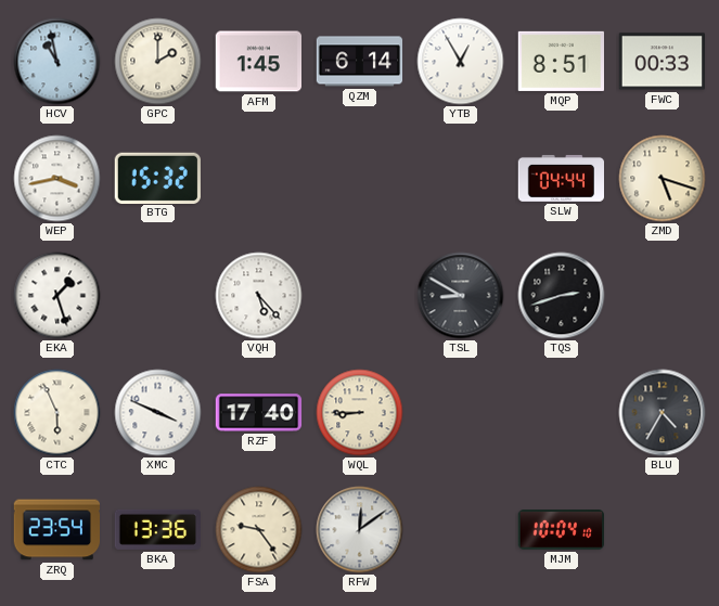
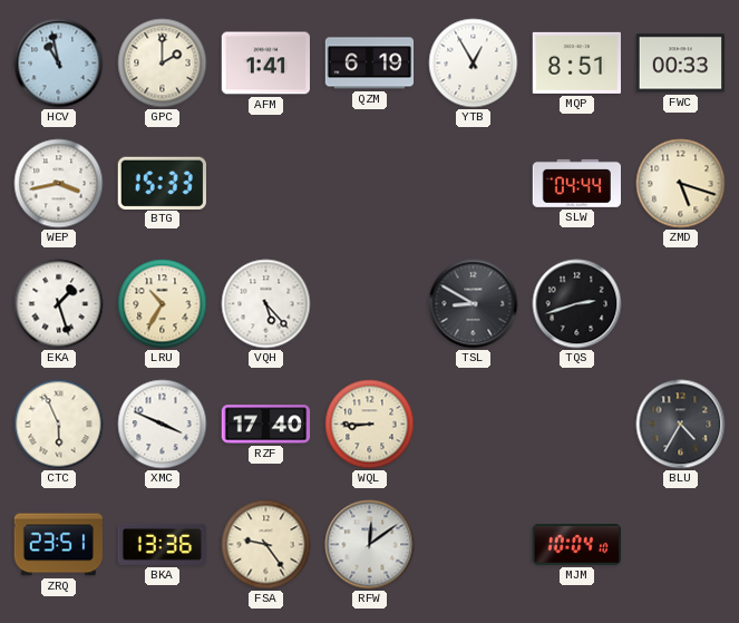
AFM: 1:45 -> 1:41 (265, 64)
QZM: 6:14 -> 6:19 (370, 64)
BTG: 15:32 -> 15:33 (162, 183)
LRU: none -> 10:35 (163, 304)
ZRQ: 23:54 -> 23:51 (58, 545)
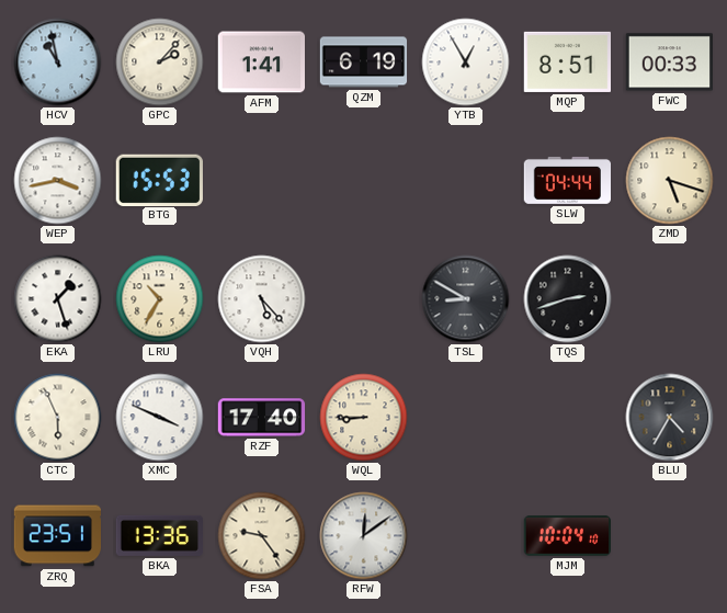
GPC: 2:00 -> 2:07 (160, 63)
BTG: 15:33 -> 15:53 (159, 180)
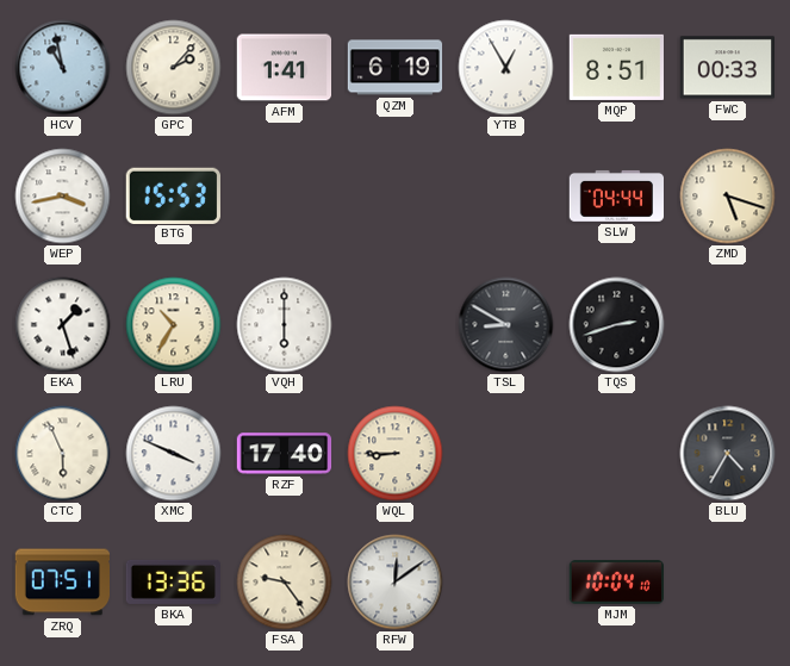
VQH: 5:23 -> 6:00 (285, 325)
ZRQ: 23:51 -> 07:51 (62, 583)
